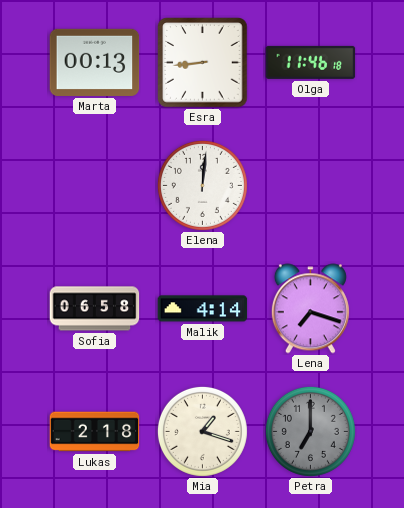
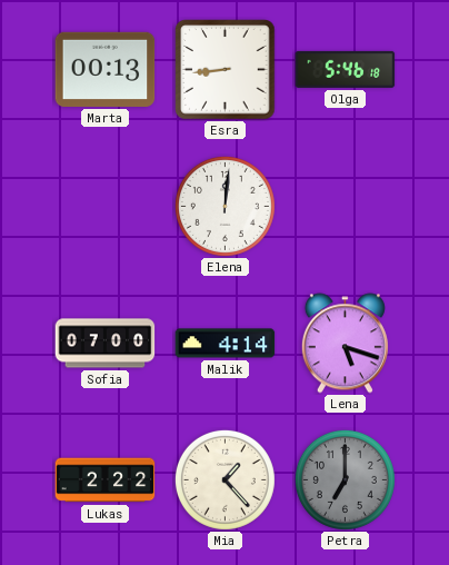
Olga: 11:46 -> 5:46 (346, 69)
Sofia: 06:58 -> 07:00 (106, 344)
Lena: 7:18 -> 5:18 (345, 344)
Lukas: 2:18 -> 2:22 (106, 480)
Mia: 1:18 -> 1:23 (225, 479)
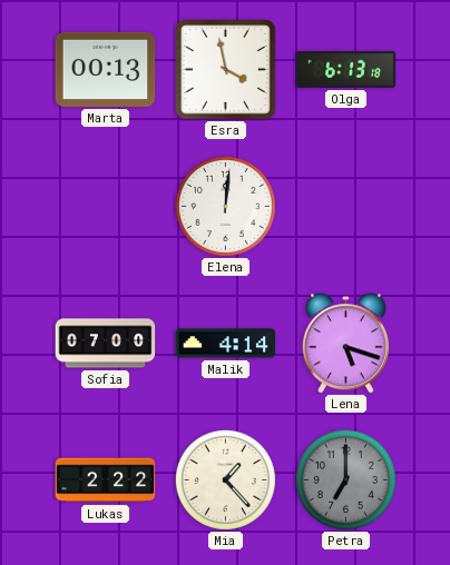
Esra: 8:44 -> 3:58 (226, 70)
Olga: 5:46 -> 6:13 (346, 69)
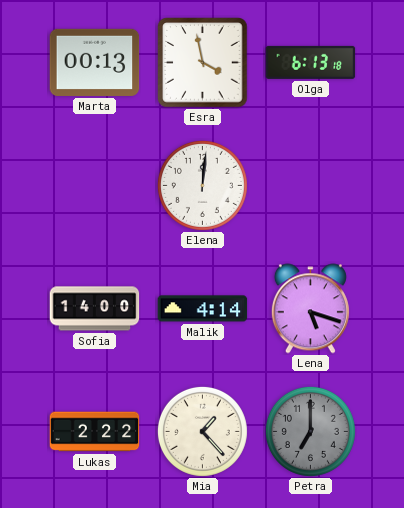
Sofia: 07:00 -> 14:00 (95, 309)
